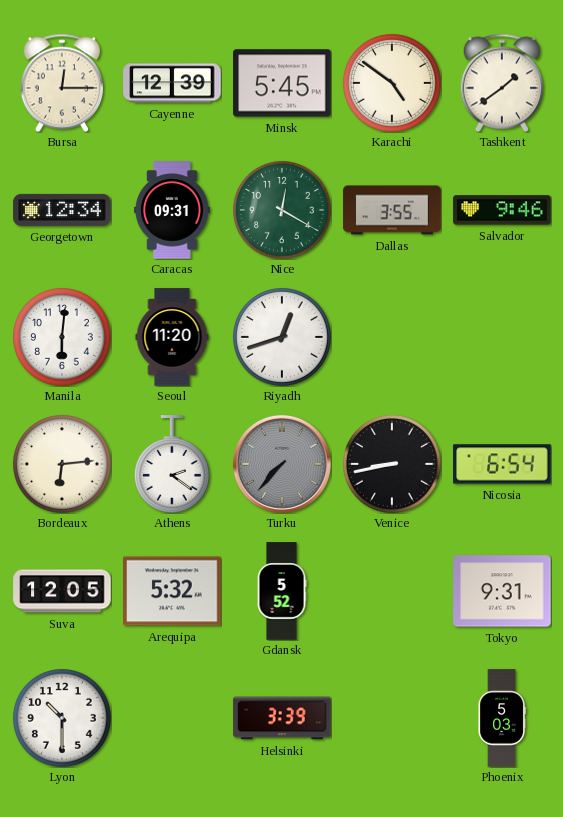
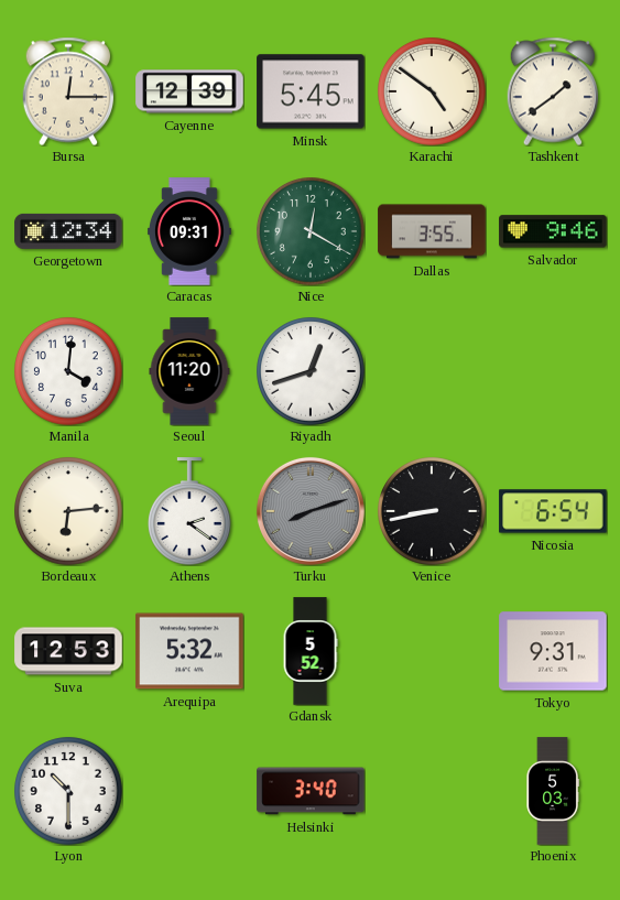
Manila: 6:01 -> 4:01 (68, 371)
Turku: 7:37 -> 8:12 (311, 511)
Suva: 12:05 -> 12:53 (68, 651)
Helsinki: 3:39 -> 3:40 (311, 791)
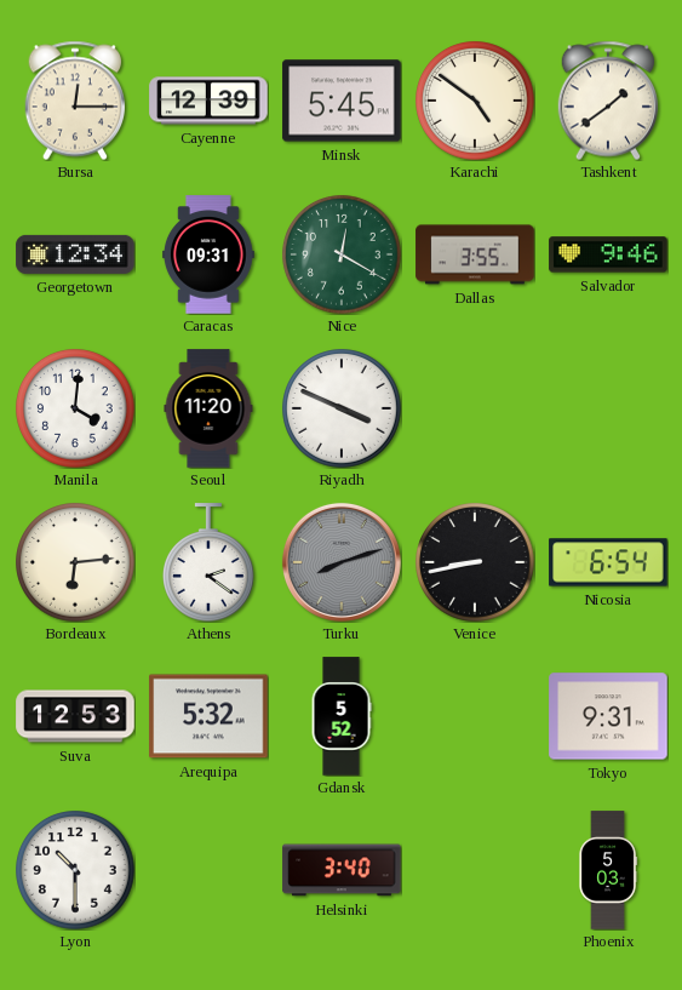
Riyadh: 12:42 -> 3:49 (342, 408)
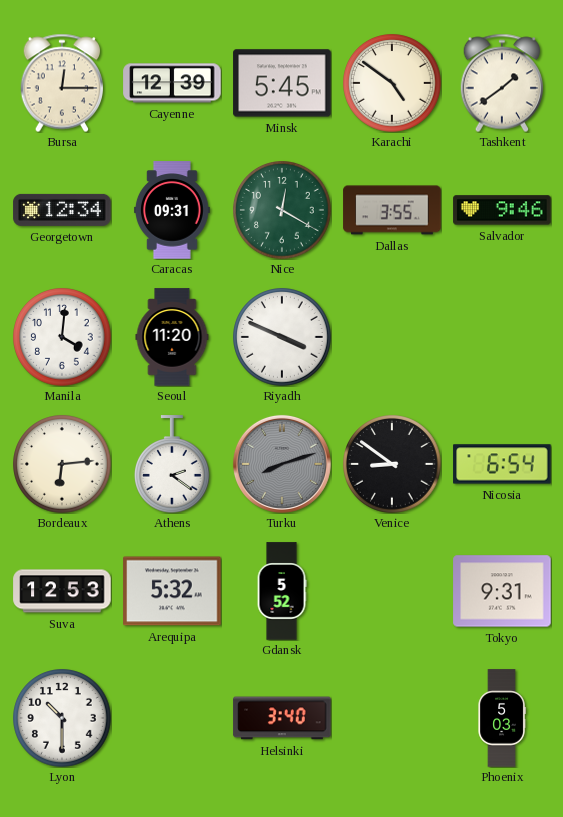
Venice: 8:43 -> 8:51 (392, 464)
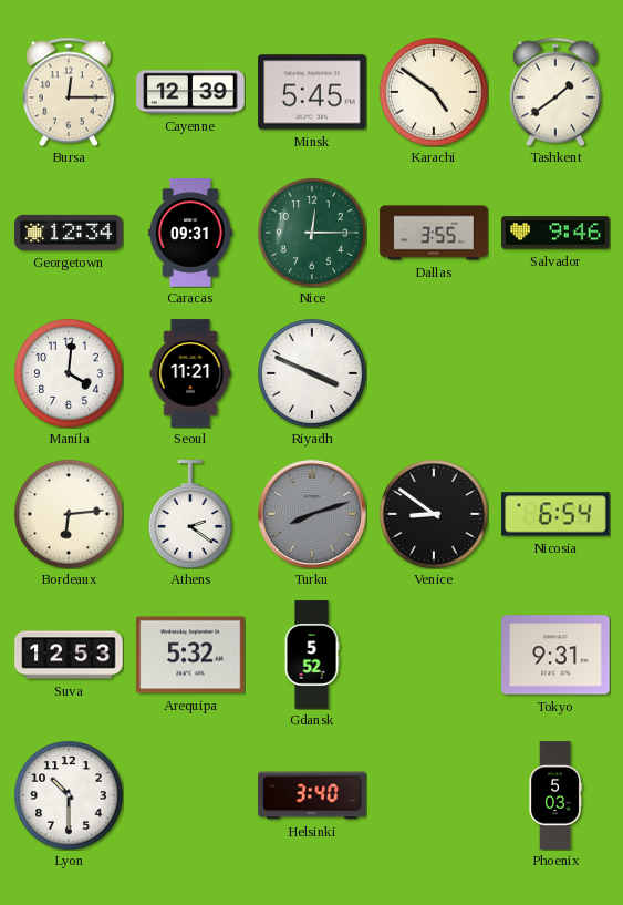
Nice: 12:20 -> 12:15 (312, 233)
Seoul: 11:20 -> 11:21 (190, 373)
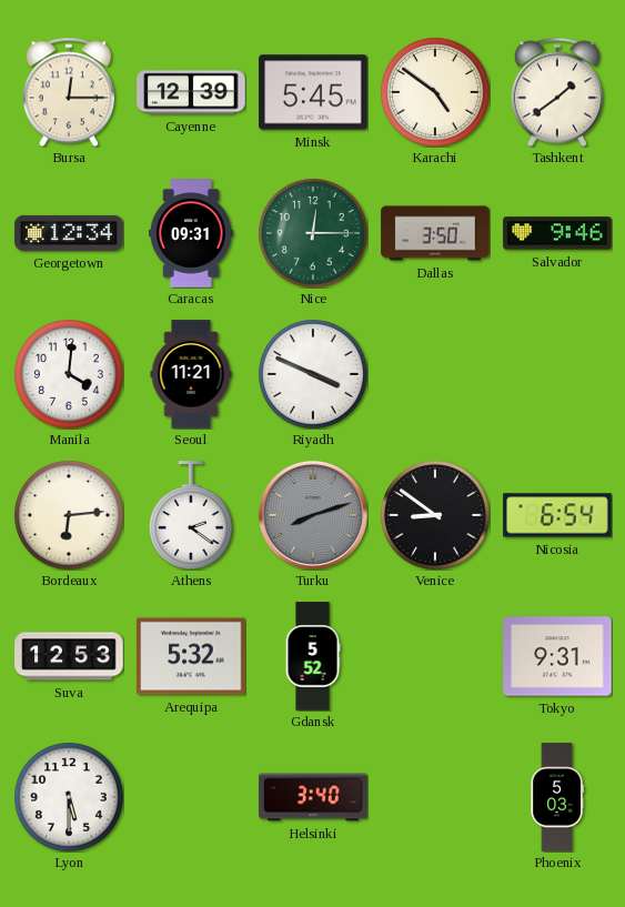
Dallas: 3:55 -> 3:50 (435, 233)
Lyon: 10:30 -> 5:30 (69, 797)
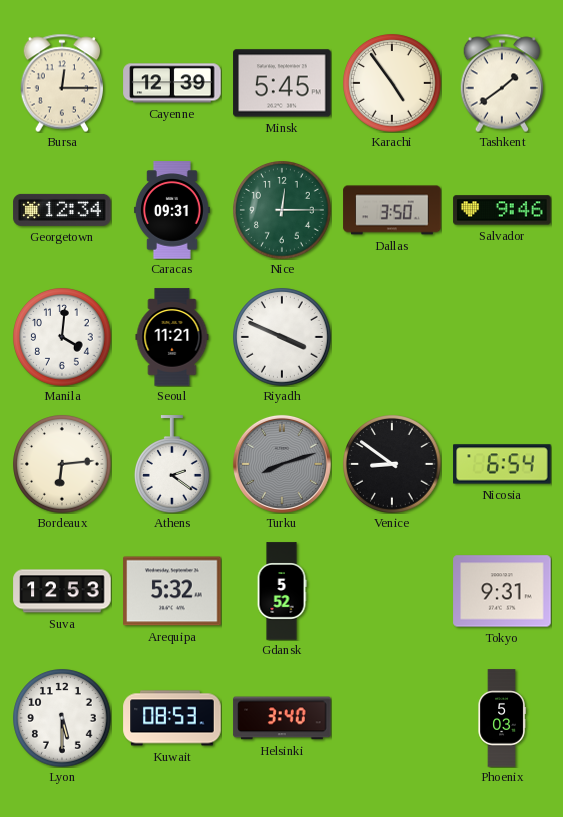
Karachi: 4:51 -> 4:54 (392, 83)
Kuwait: none -> 08:53 (172, 718)
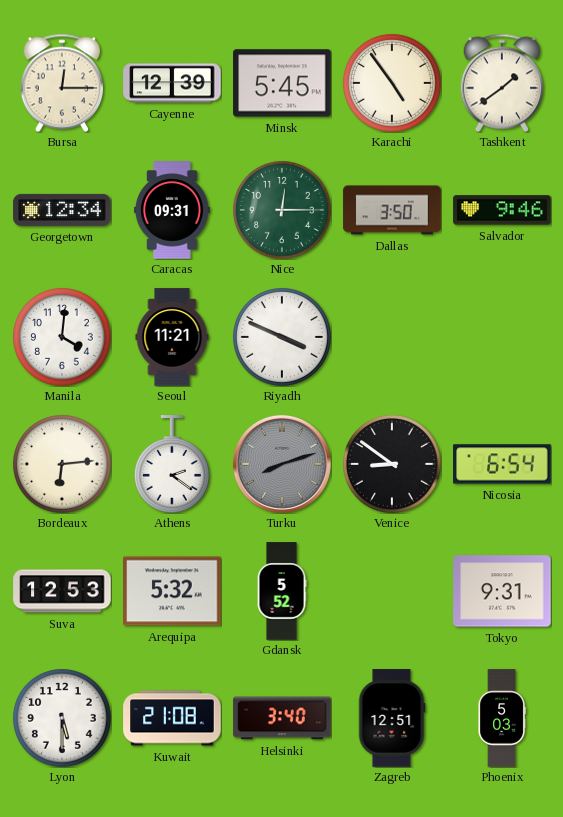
Kuwait: 08:53 -> 21:08 (172, 718)
Zagreb: none -> 12:51 (392, 718)
